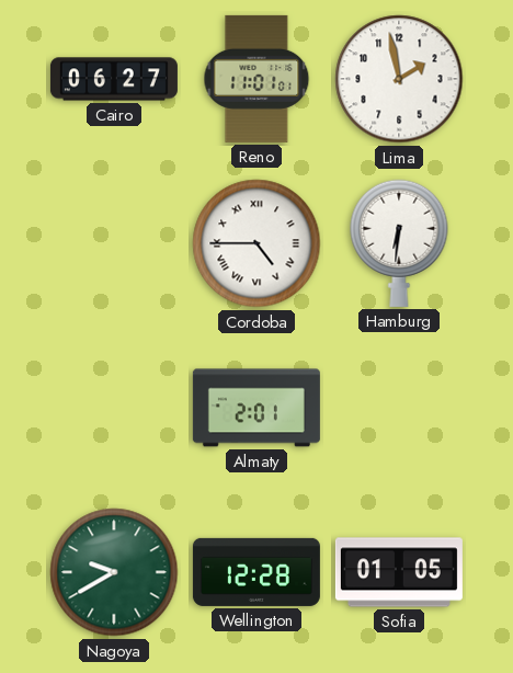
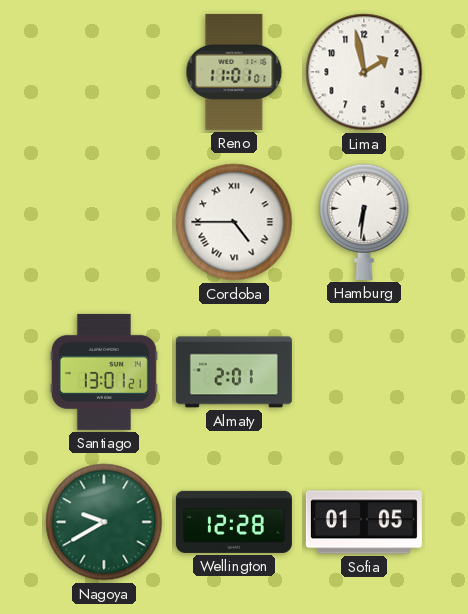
Cairo: 06:27 -> none (114, 79)
Santiago: none -> 13:01 (104, 372)
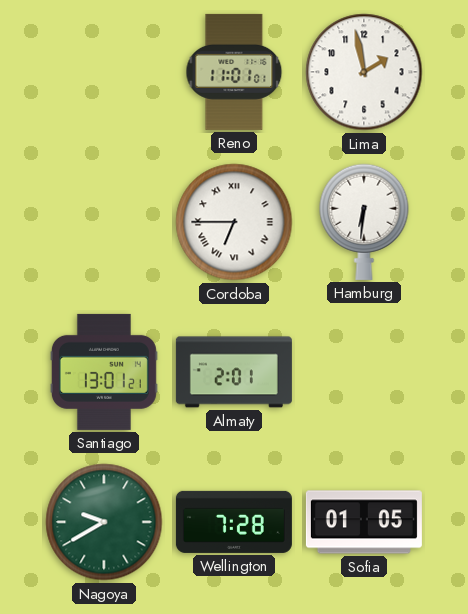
Cordoba: 4:45 -> 6:45 (234, 222)
Wellington: 12:28 -> 7:28 (234, 522)
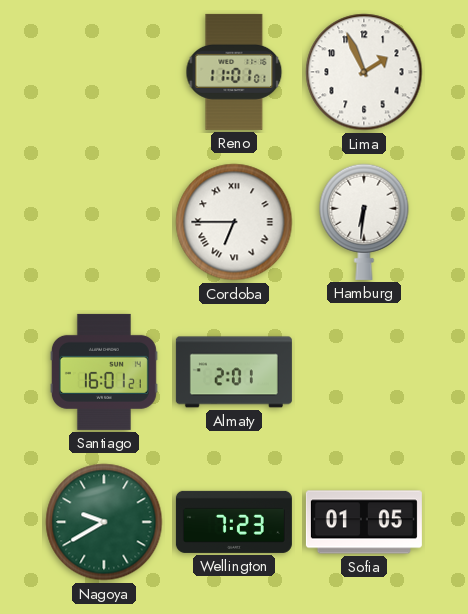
Lima: 1:58 -> 1:56 (364, 72)
Santiago: 13:01 -> 16:01 (104, 372)
Wellington: 7:28 -> 7:23 (234, 522)
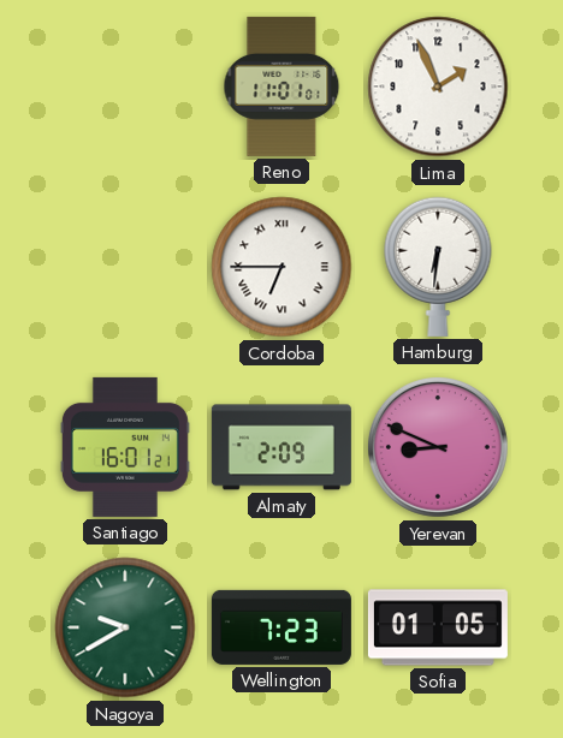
Almaty: 2:01 -> 2:09 (281, 447)
Yerevan: none -> 8:49 (438, 447)
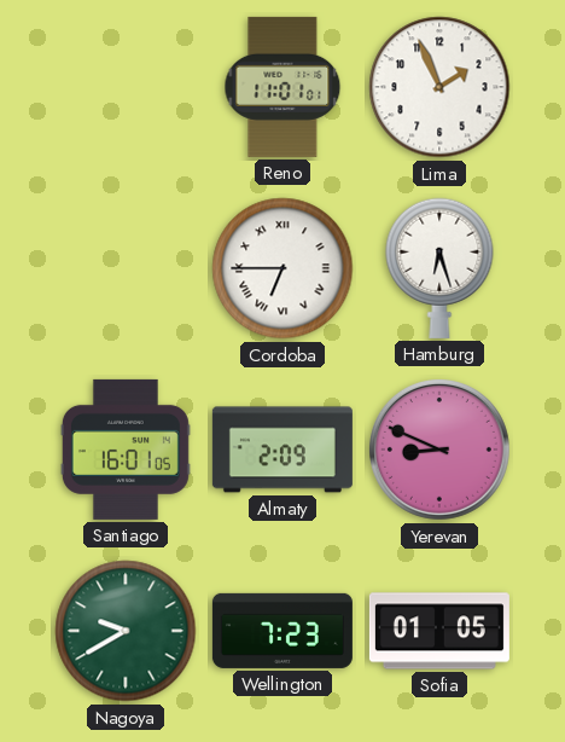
Hamburg: 6:31 -> 6:27 (439, 268)
Santiago: 16:01:21 -> 16:01:05 (126, 450)
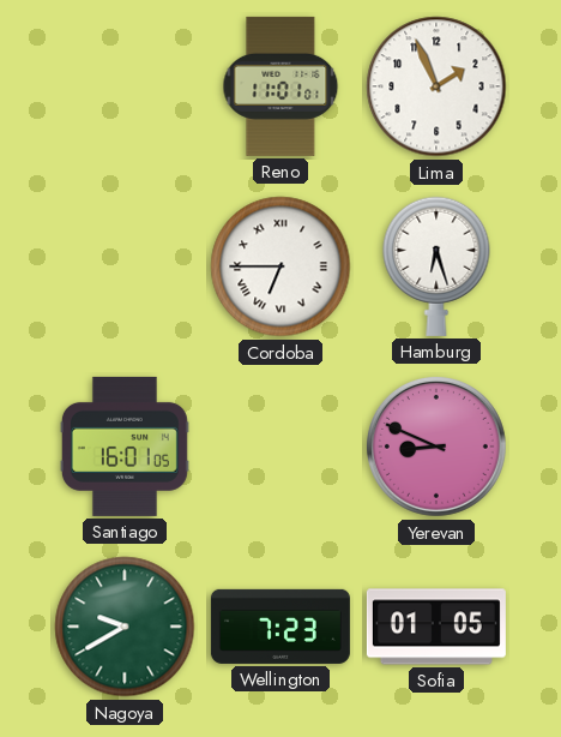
Almaty: 2:09 -> none (282, 450)
